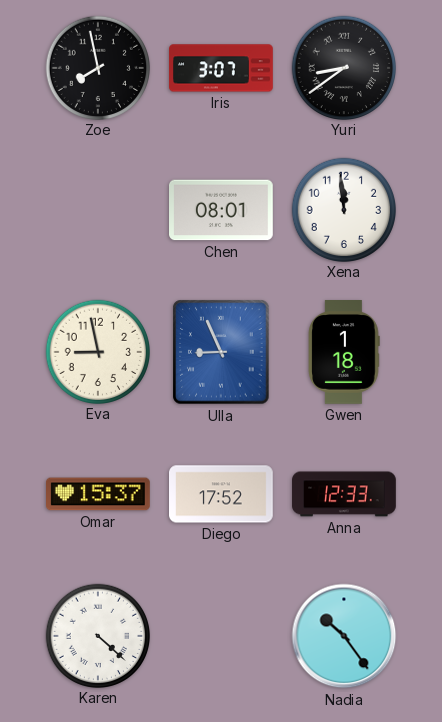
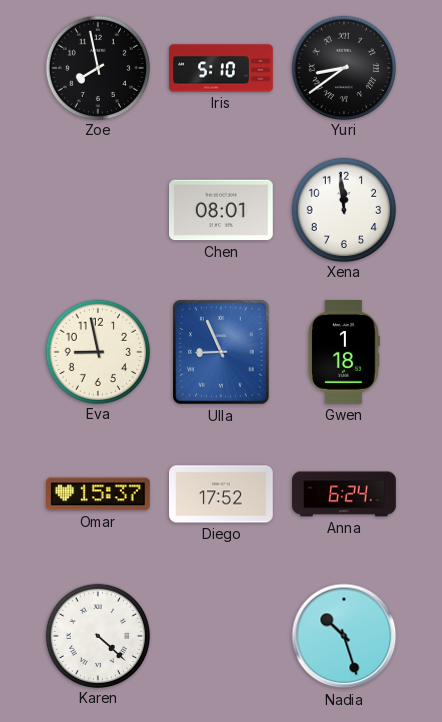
Iris: 3:07 -> 5:10 (221, 68)
Anna: 12:33 -> 6:24 (344, 494)
Nadia: 10:24 -> 10:27 (344, 636)
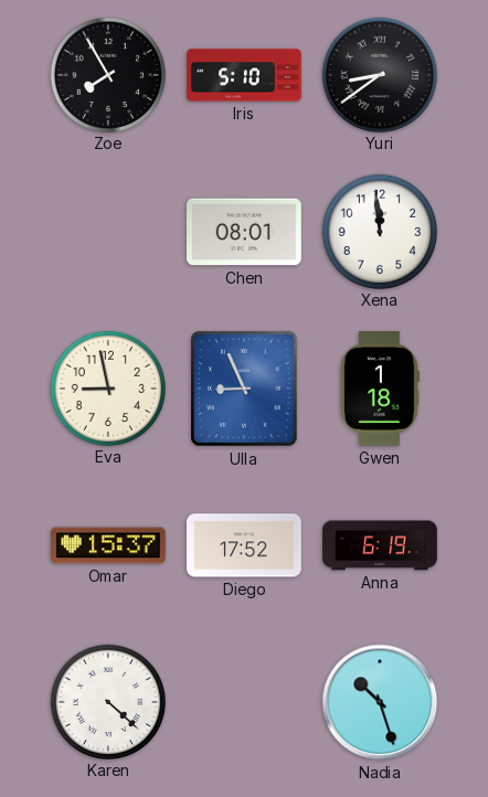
Zoe: 7:58 -> 7:55 (107, 74)
Anna: 6:24 -> 6:19 (380, 545)
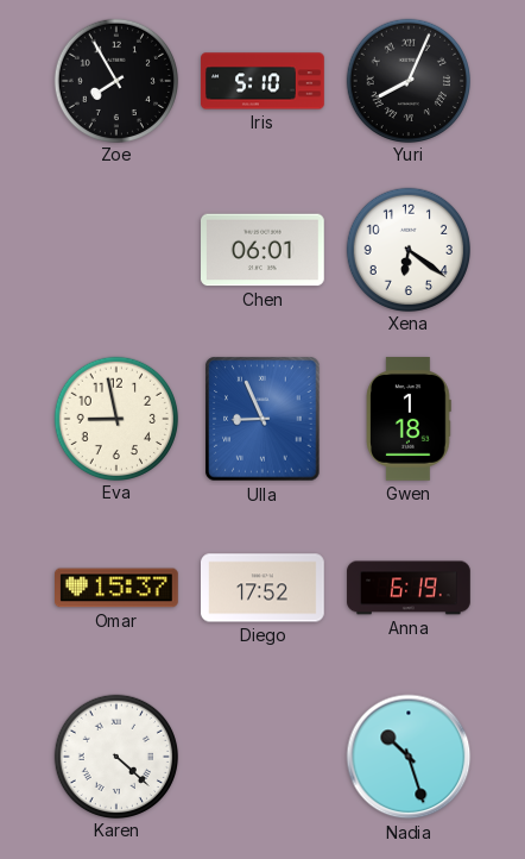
Yuri: 8:39 -> 8:04 (407, 80)
Chen: 08:01 -> 06:01 (264, 250)
Xena: 11:59 -> 6:21 (407, 249)
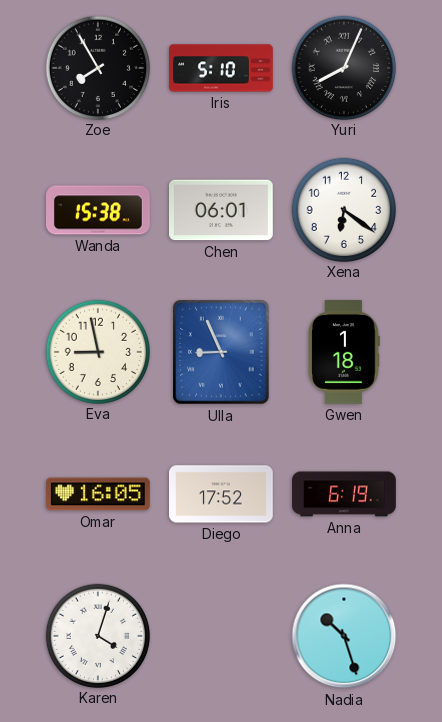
Wanda: none -> 15:38 (99, 210)
Omar: 15:37 -> 16:05 (99, 494)
Karen: 4:22 -> 4:03 (97, 635)
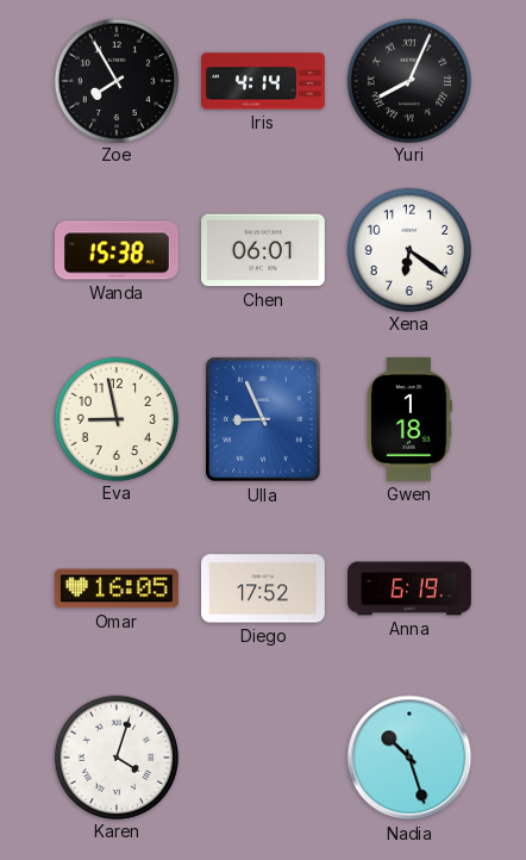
Iris: 5:10 -> 4:14 (263, 81)
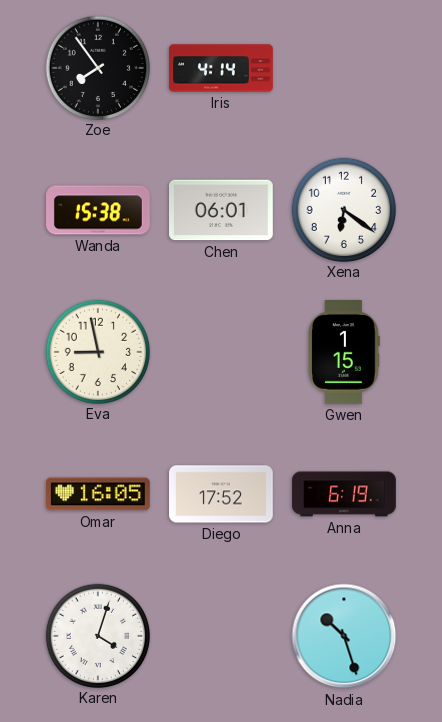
Zoe: 7:55 -> 7:54 (97, 67)
Yuri: 8:04 -> none (408, 80)
Ulla: 8:56 -> none (263, 419)
Gwen: 1:18 -> 1:15 (344, 353)
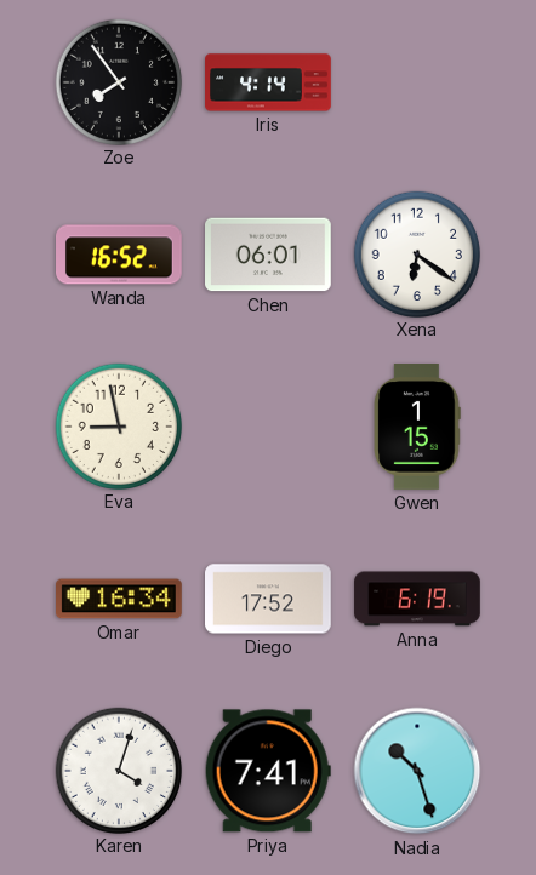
Wanda: 15:38 -> 16:52 (120, 255)
Omar: 16:05 -> 16:34 (120, 599)
Priya: none -> 7:41 (268, 771)
